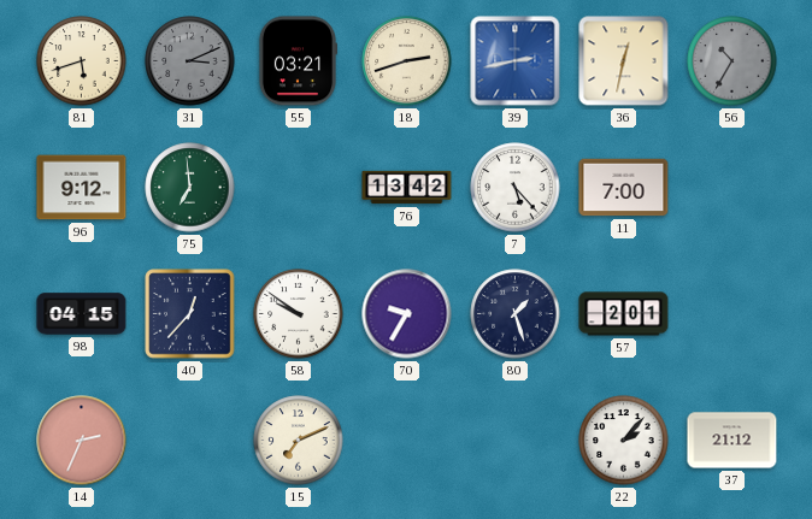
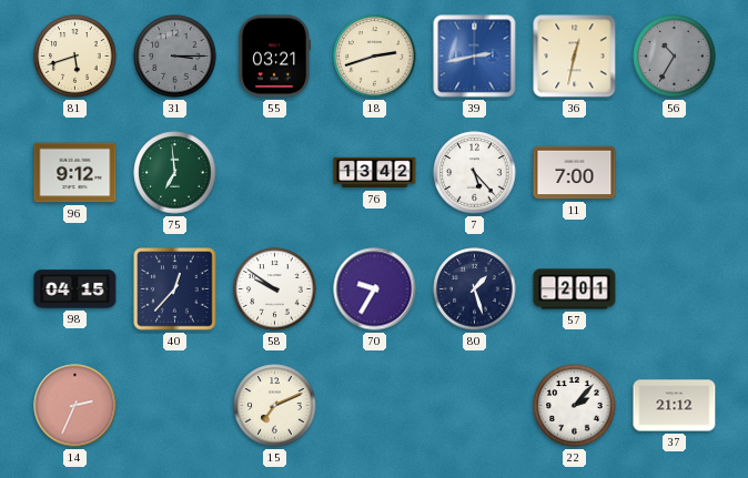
31: 3:11 -> 3:15 (175, 57)
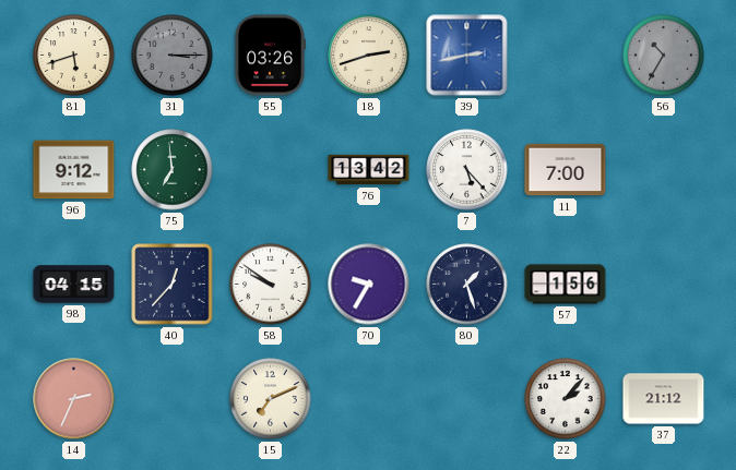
55: 03:21 -> 03:26 (269, 56)
36: 12:32 -> none (575, 57)
57: 2:01 -> 1:56 (566, 285)
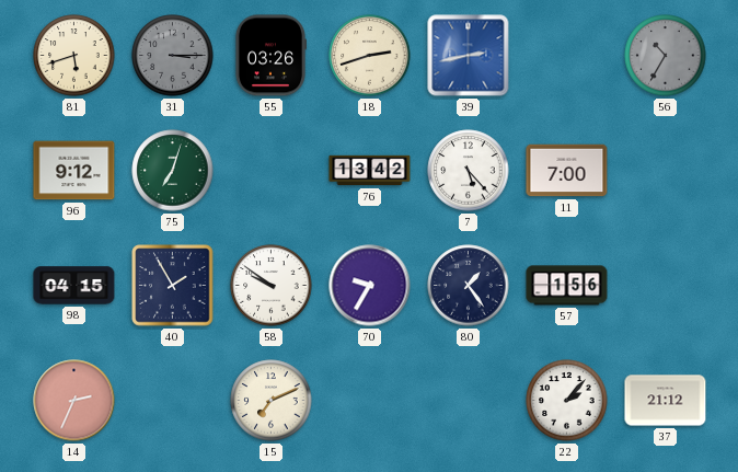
75: 6:59 -> 7:03 (173, 171)
40: 12:37 -> 1:55 (173, 286)
80: 1:27 -> 1:24 (469, 286)
